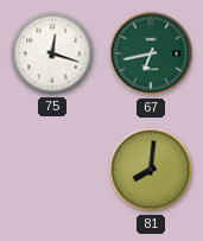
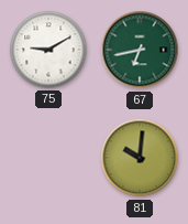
75: 12:18 -> 9:10 (48, 50)
81: 8:01 -> 10:01 (140, 158)
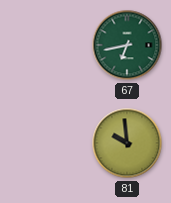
75: 9:10 -> none (48, 50)
81: 10:01 -> 9:59 (127, 143)
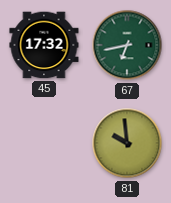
45: none -> 17:32 (44, 45)
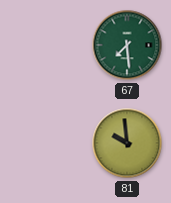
45: 17:32 -> none (44, 45)
67: 6:43 -> 7:29 (127, 45)
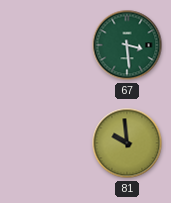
67: 7:29 -> 3:29 (127, 45)
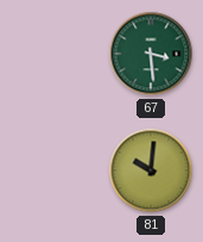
81: 9:59 -> 10:01 (151, 170)
